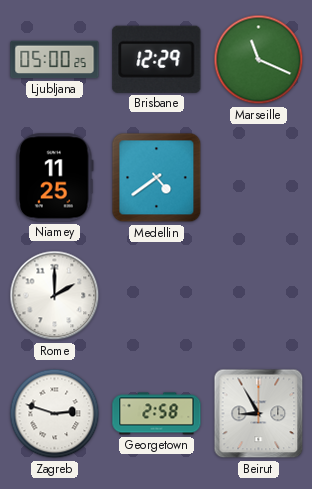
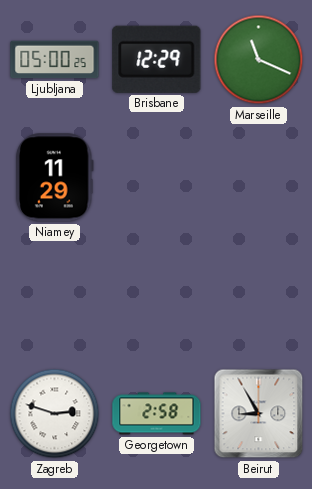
Niamey: 11:25 -> 11:29 (54, 178)
Medellin: 4:39 -> none (157, 178)
Rome: 2:00 -> none (55, 296)
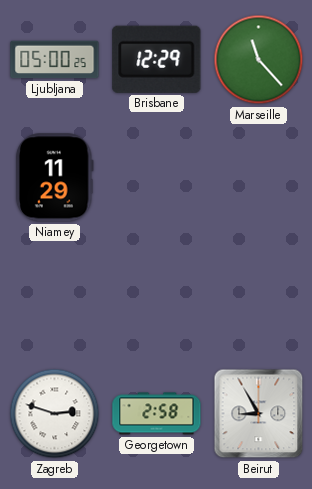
Marseille: 11:19 -> 11:23 (259, 60)
